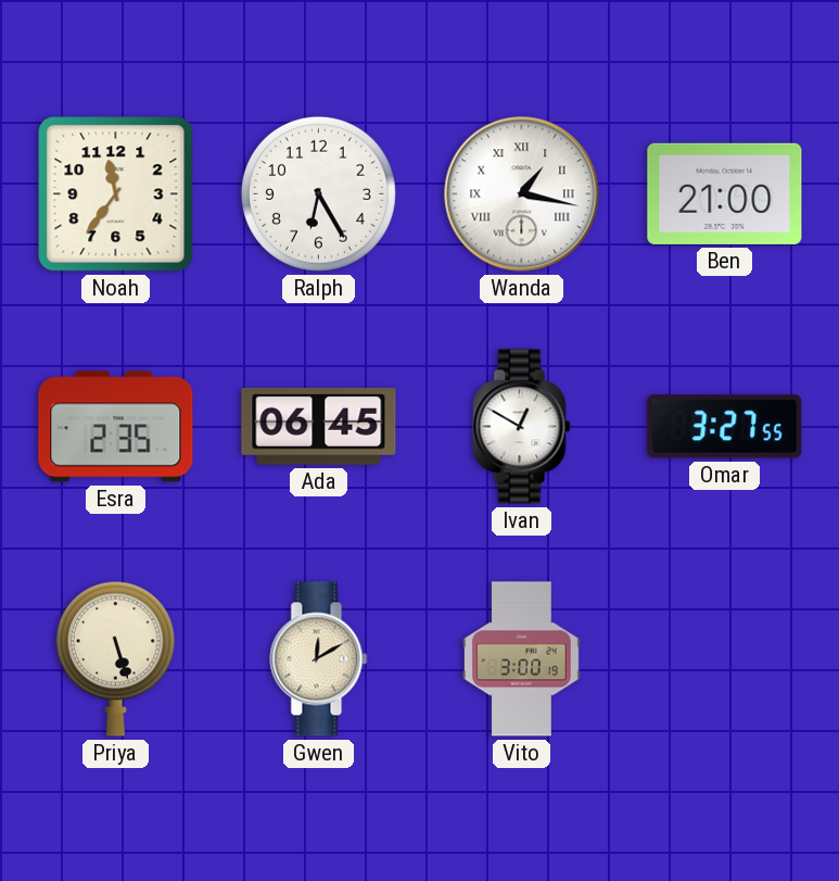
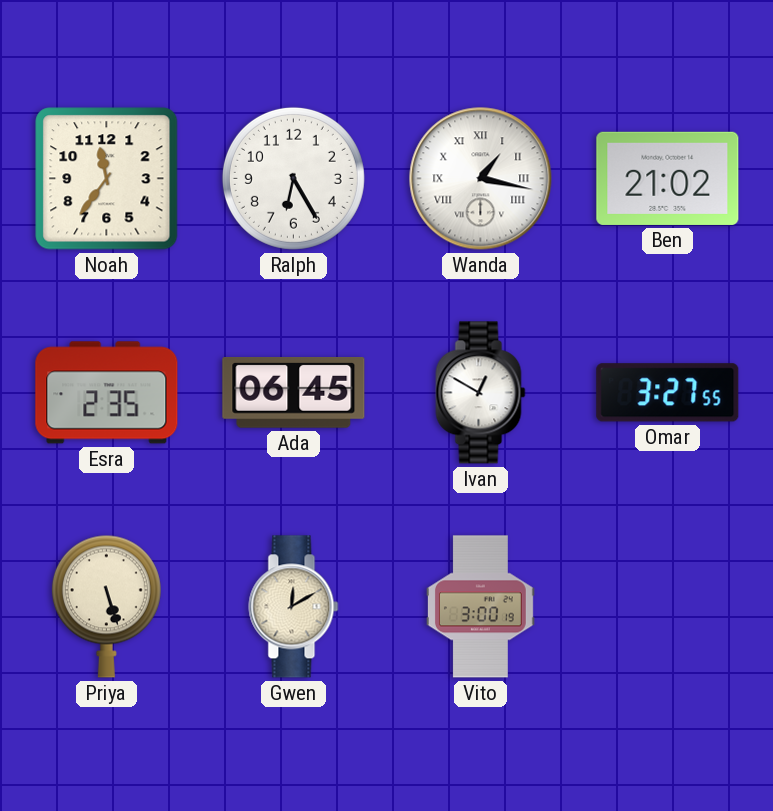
Ben: 21:00 -> 21:02 (668, 178)
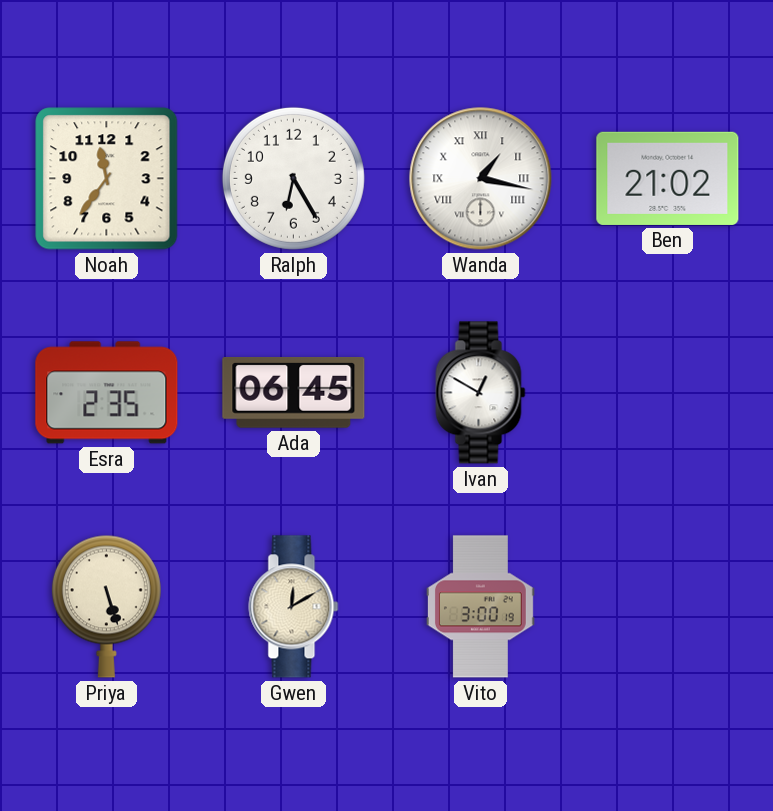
Omar: 3:27 -> none (668, 393)
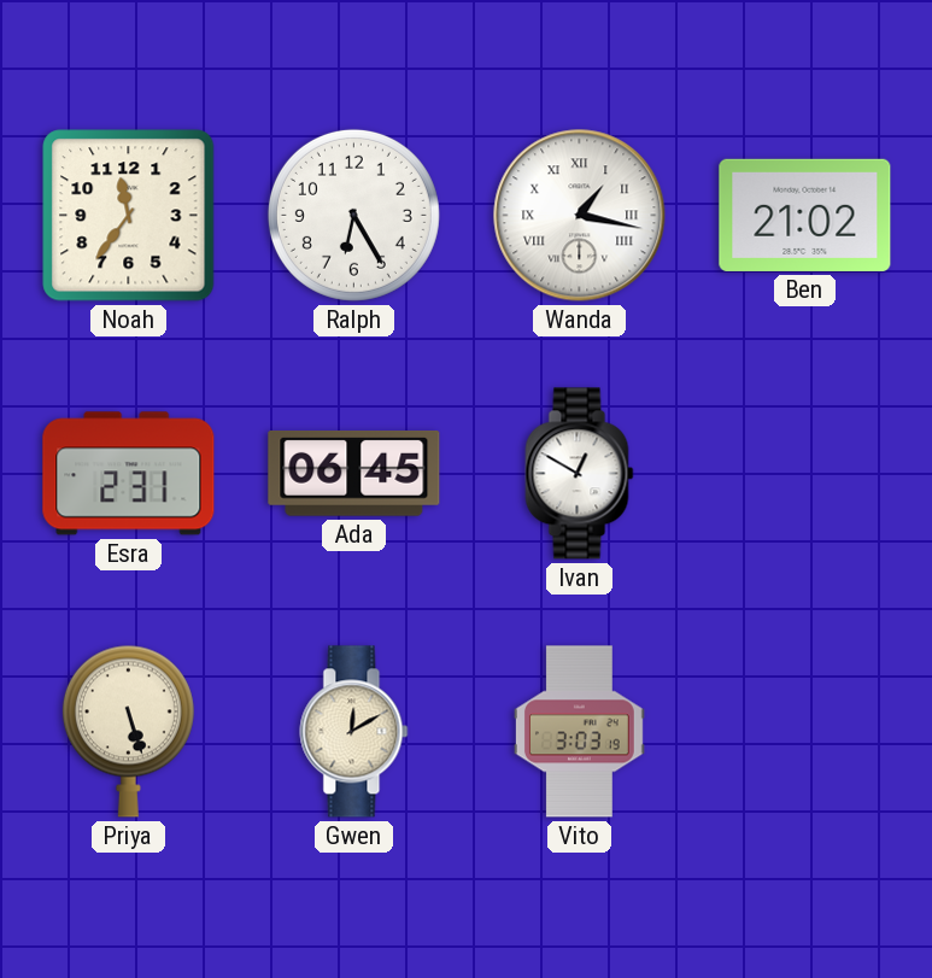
Esra: 2:35 -> 2:31 (129, 474)
Vito: 3:00 -> 3:03 (579, 732)
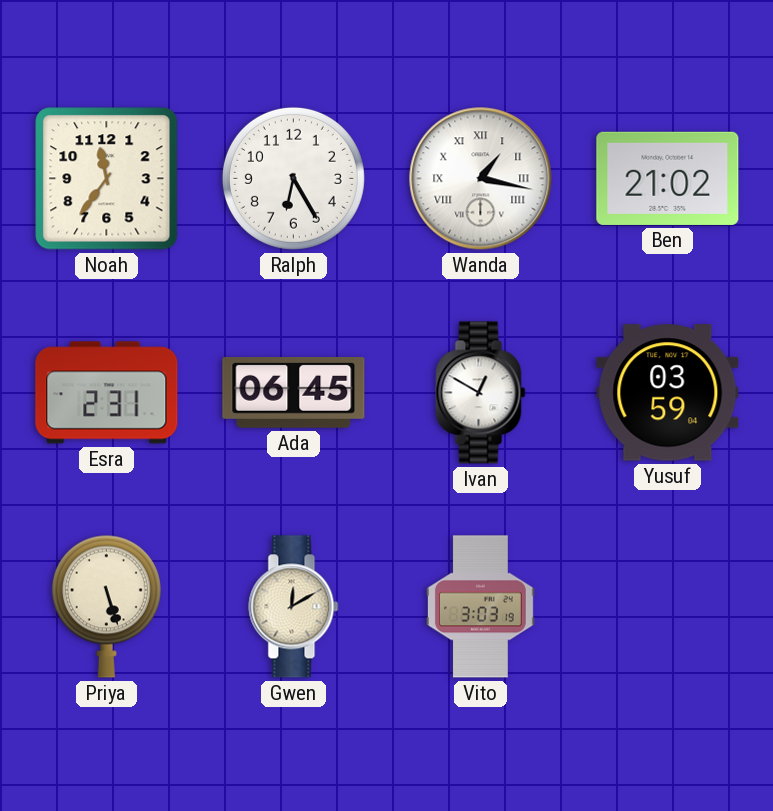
Yusuf: none -> 03:59 (668, 393)
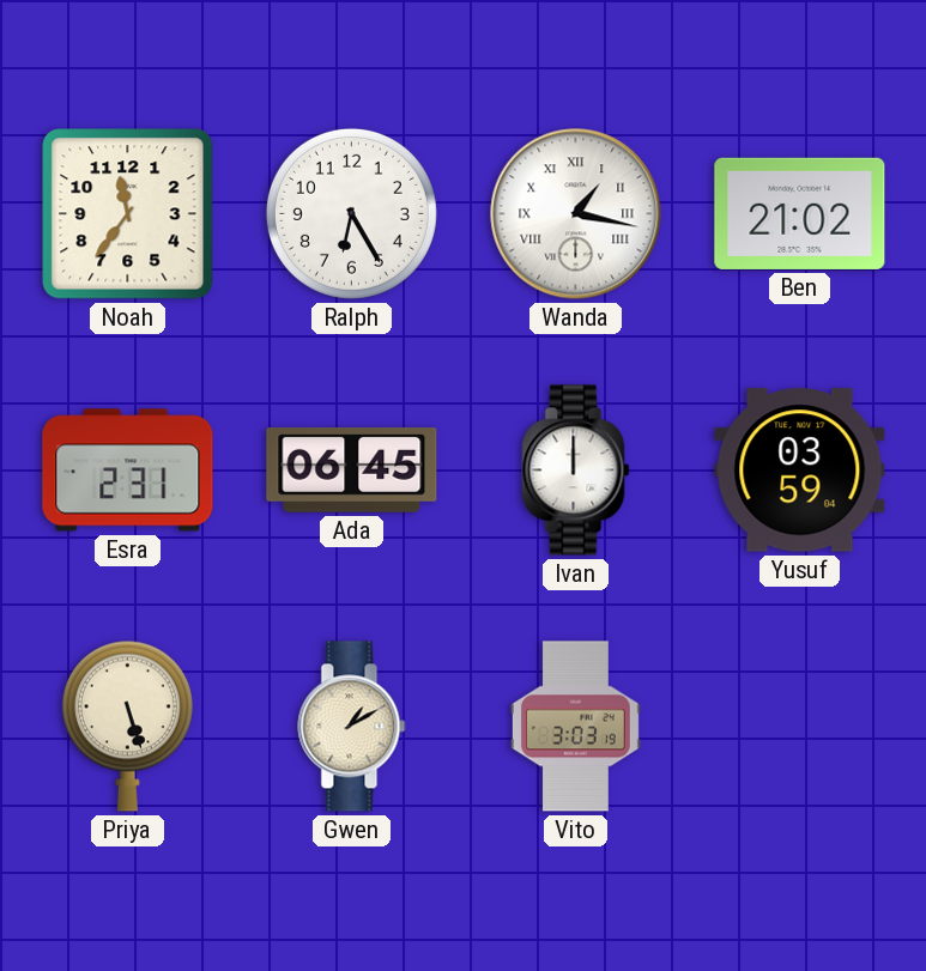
Ivan: 12:50 -> 12:00 (576, 471)
Gwen: 12:10 -> 1:10 (352, 727)
